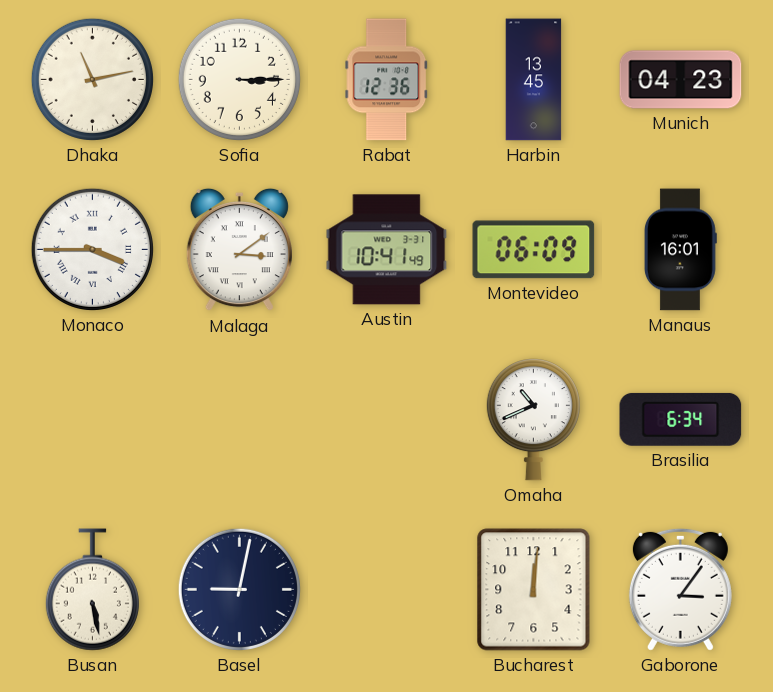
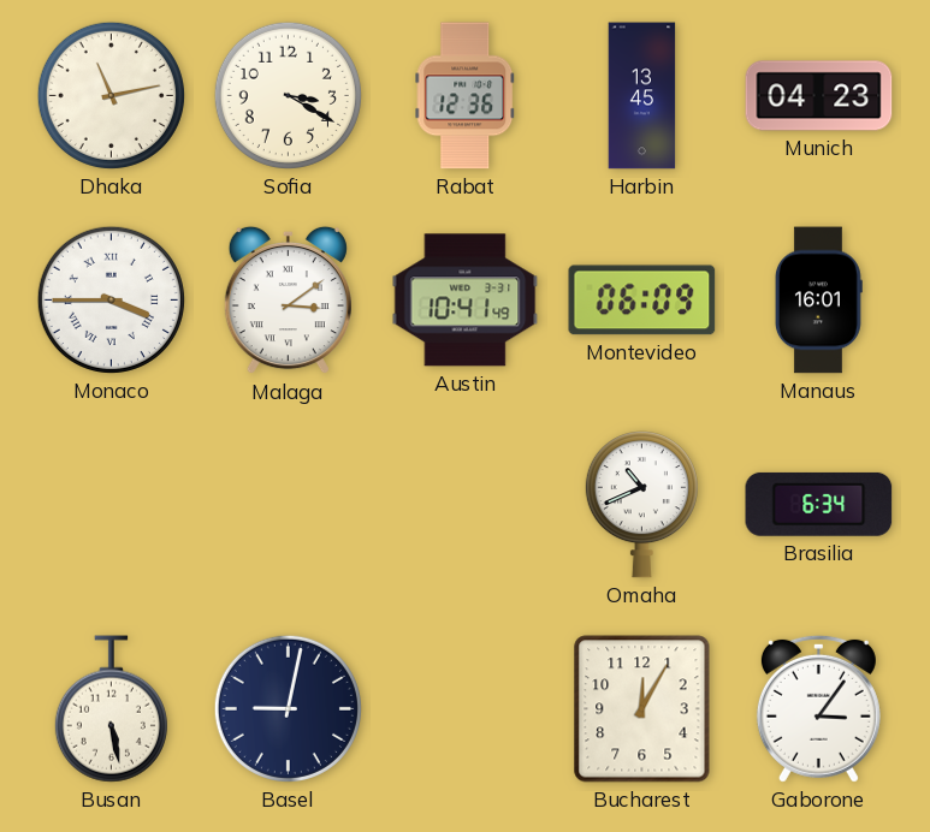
Sofia: 3:15 -> 3:20 (288, 95)
Bucharest: 12:01 -> 12:05 (642, 709)
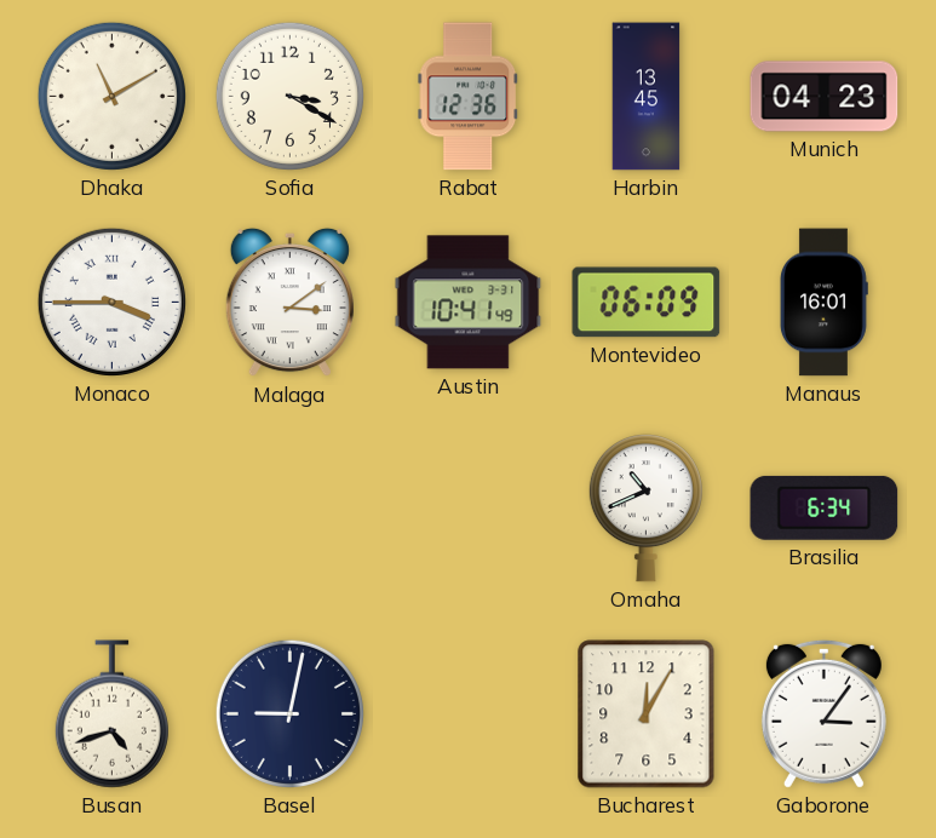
Dhaka: 11:13 -> 11:10 (111, 96)
Busan: 5:28 -> 4:42 (111, 714)
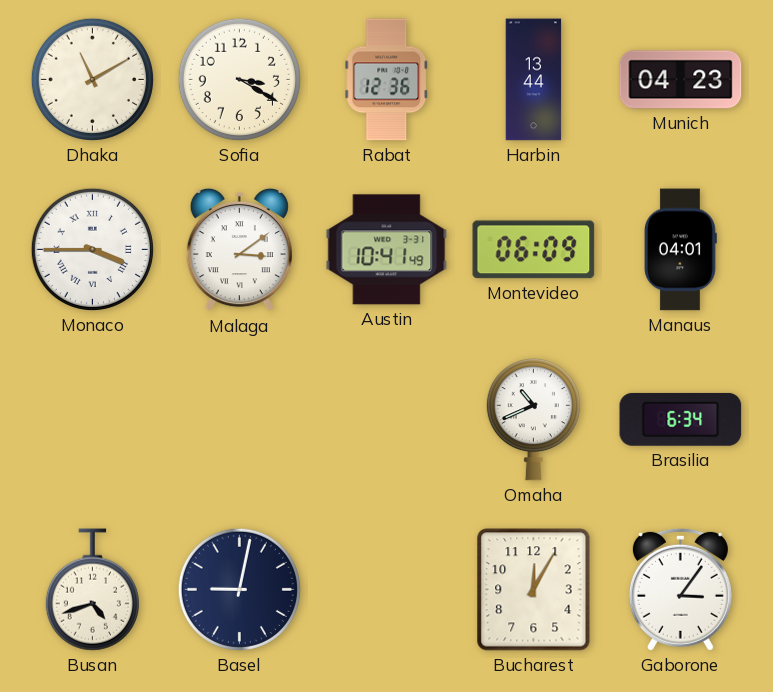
Harbin: 13:45 -> 13:44 (534, 80)
Manaus: 16:01 -> 04:01 (680, 250)
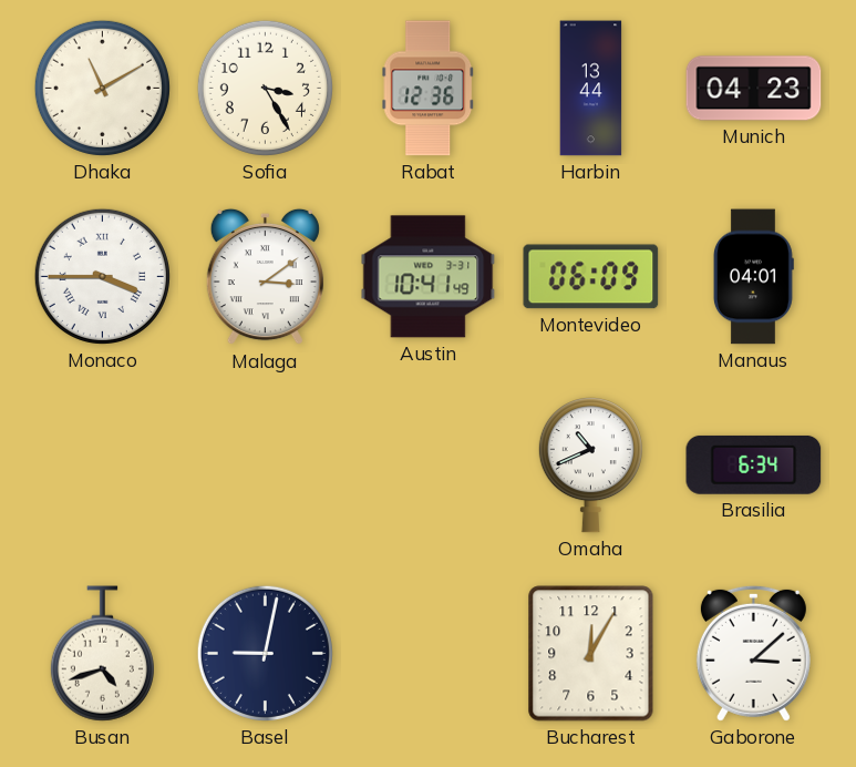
Sofia: 3:20 -> 3:25 (265, 88)
Gaborone: 3:06 -> 3:08 (753, 653)
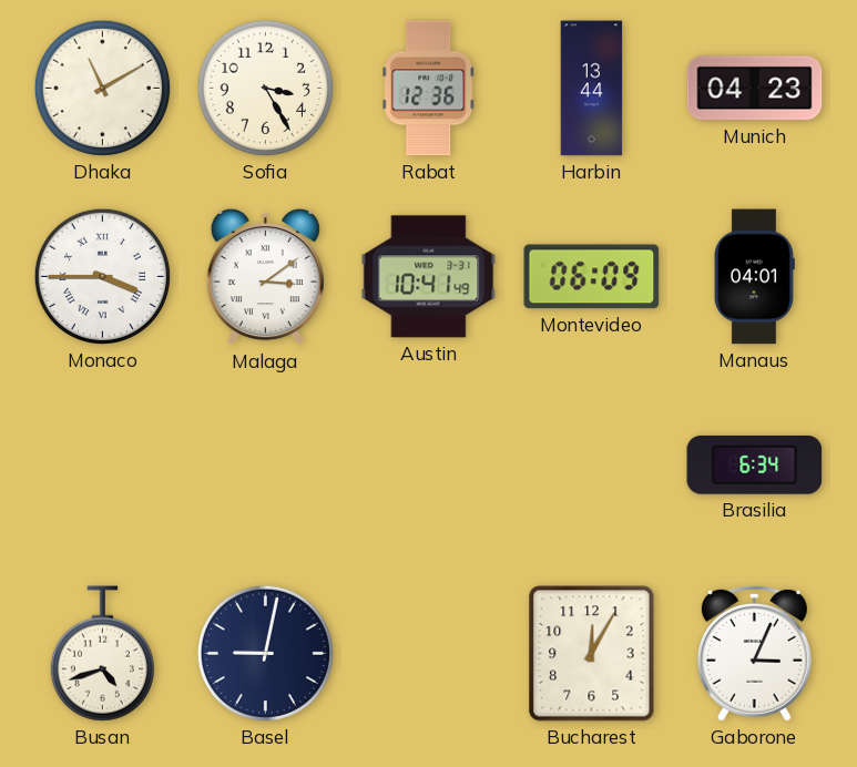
Omaha: 10:41 -> none (590, 466)
Gaborone: 3:08 -> 3:04 (754, 653)
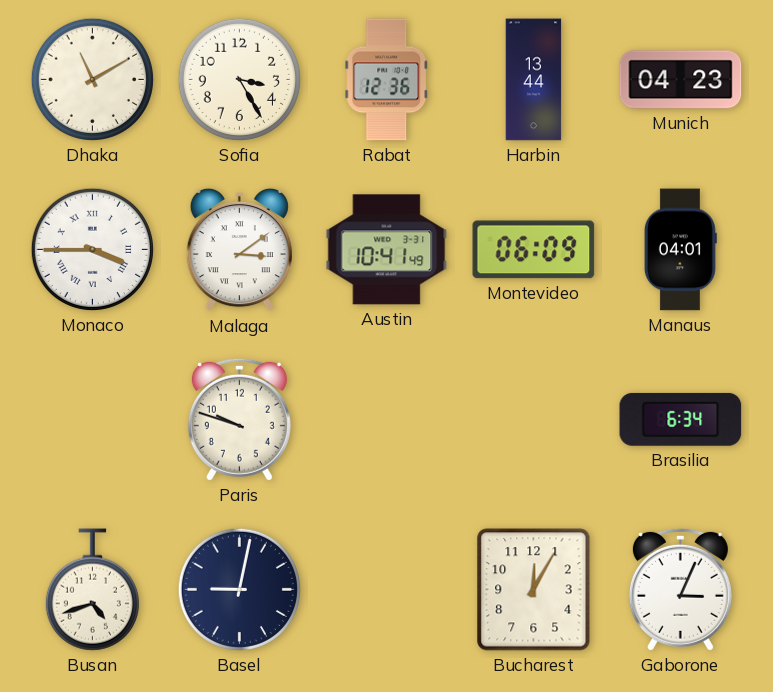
Paris: none -> 9:48 (239, 419)
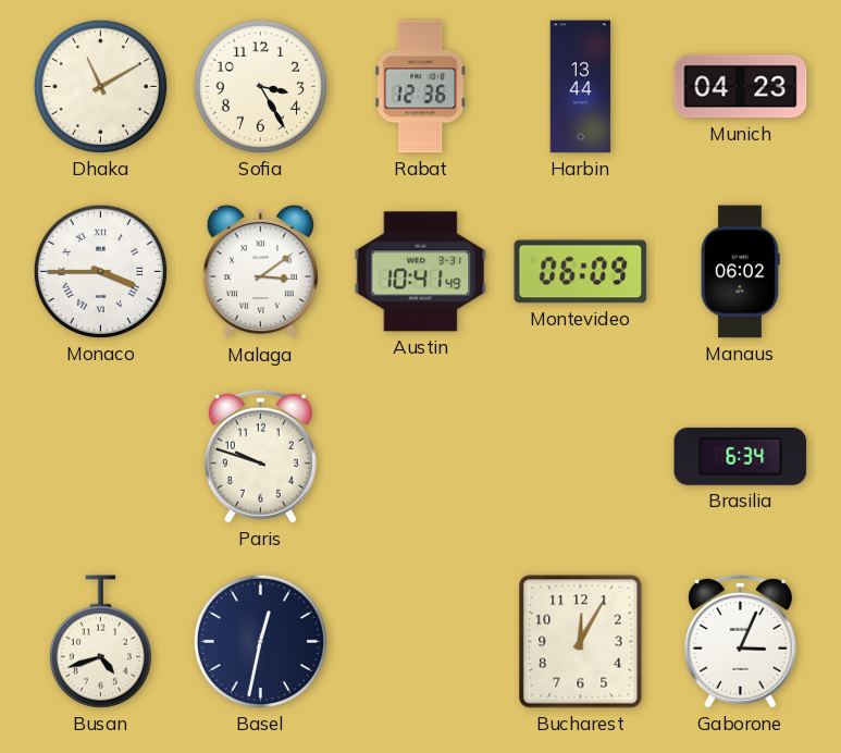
Manaus: 04:01 -> 06:02 (740, 272)
Basel: 9:02 -> 12:32 (260, 641)
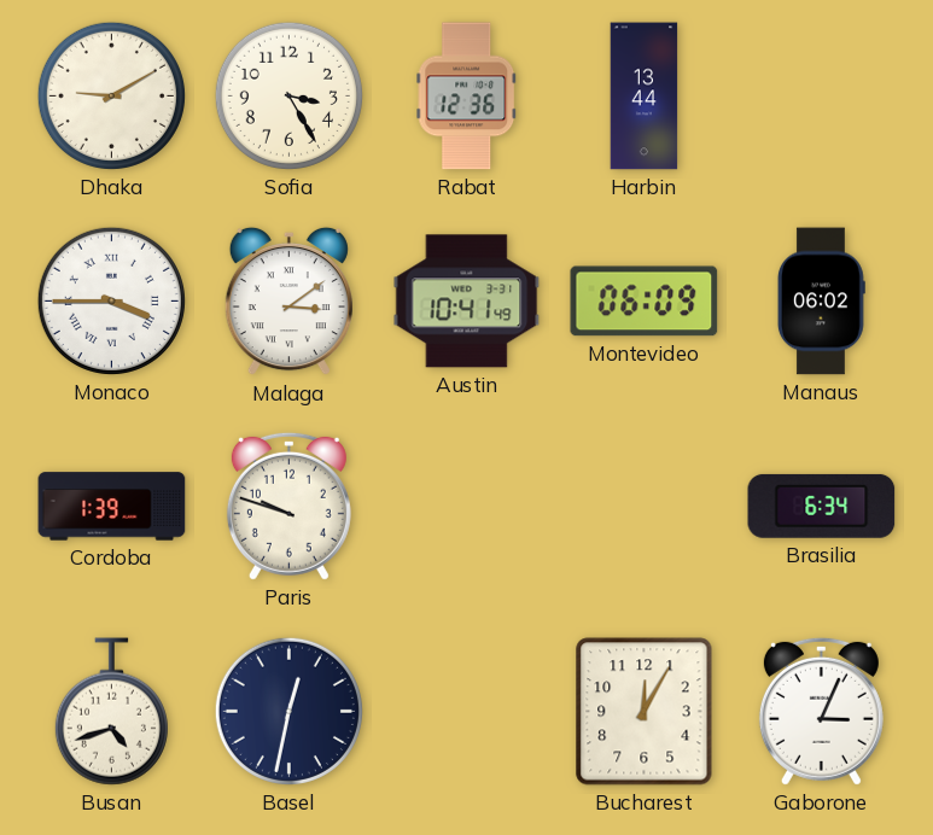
Dhaka: 11:10 -> 9:10 (111, 95)
Munich: 04:23 -> none (741, 87)
Cordoba: none -> 1:39 (112, 507)
